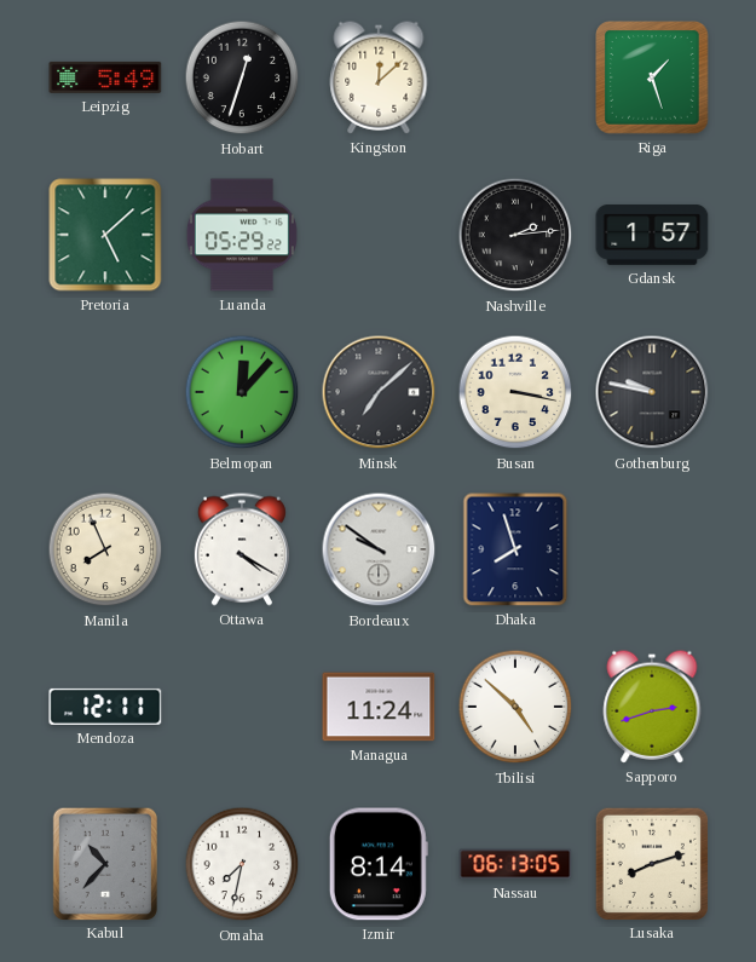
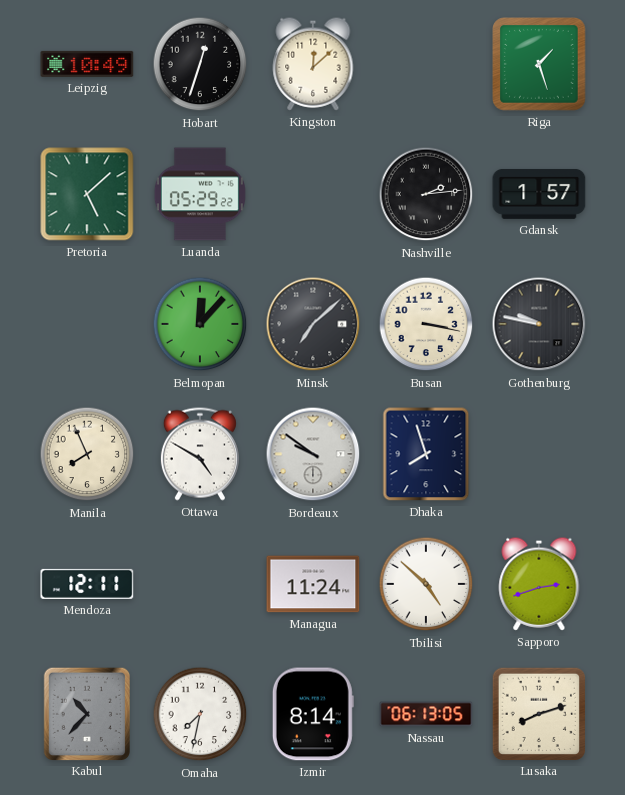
Leipzig: 5:49 -> 10:49 (87, 64)
Ottawa: 4:20 -> 4:50 (200, 454)
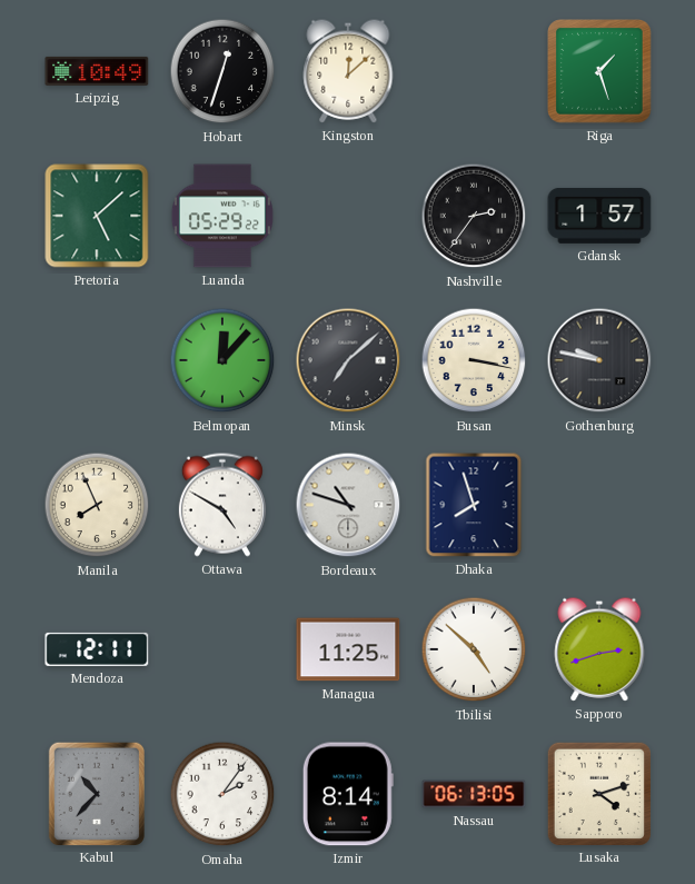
Nashville: 2:14 -> 2:36 (474, 216)
Bordeaux: 9:51 -> 10:48 (348, 505)
Managua: 11:24 -> 11:25 (348, 649)
Omaha: 7:32 -> 2:06 (222, 794)
Lusaka: 8:12 -> 4:12 (598, 793)
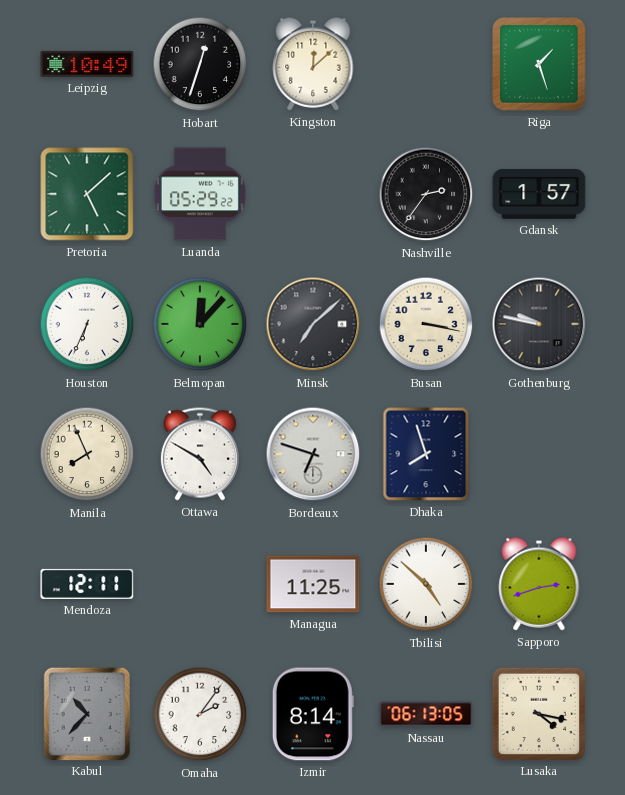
Houston: none -> 6:34 (87, 324)
Bordeaux: 10:48 -> 6:48 (313, 454)
Lusaka: 4:12 -> 4:17 (538, 713)
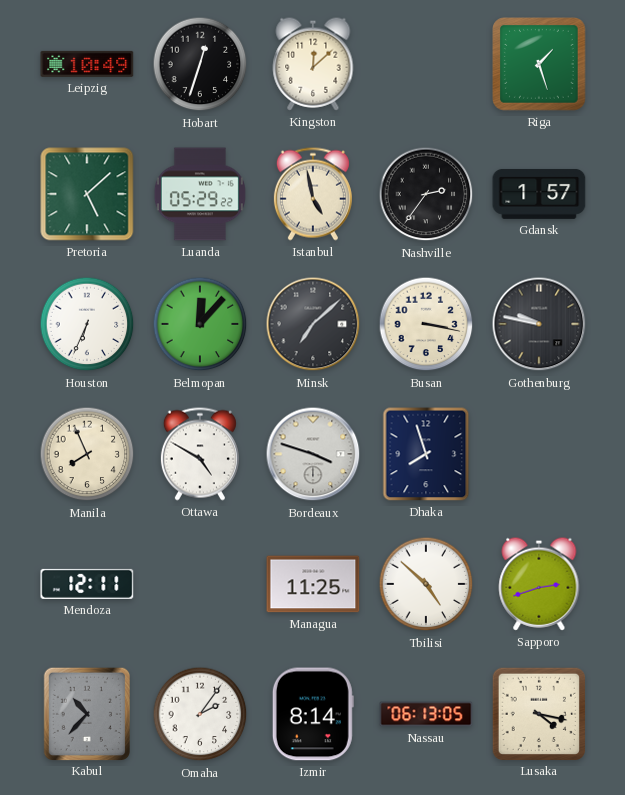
Istanbul: none -> 4:58 (313, 194)
Bordeaux: 6:48 -> 3:48 (313, 454)
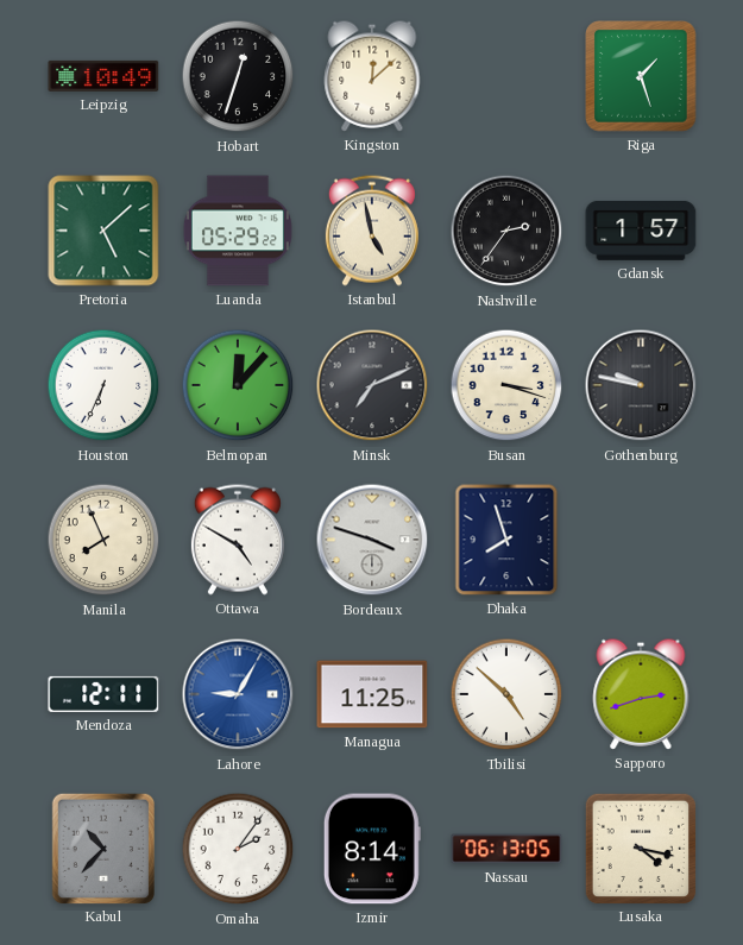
Minsk: 7:08 -> 7:11 (372, 385)
Busan: 3:17 -> 3:18 (506, 385)
Lahore: none -> 9:05 (238, 694)
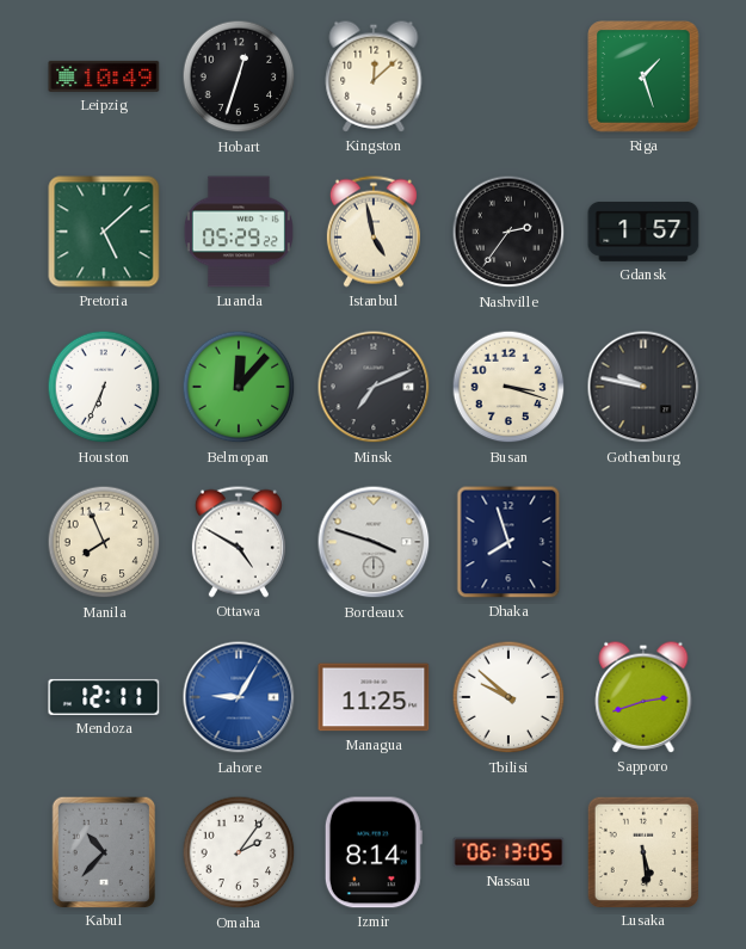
Tbilisi: 4:52 -> 9:52 (508, 697)
Lusaka: 4:17 -> 5:29 (642, 851)
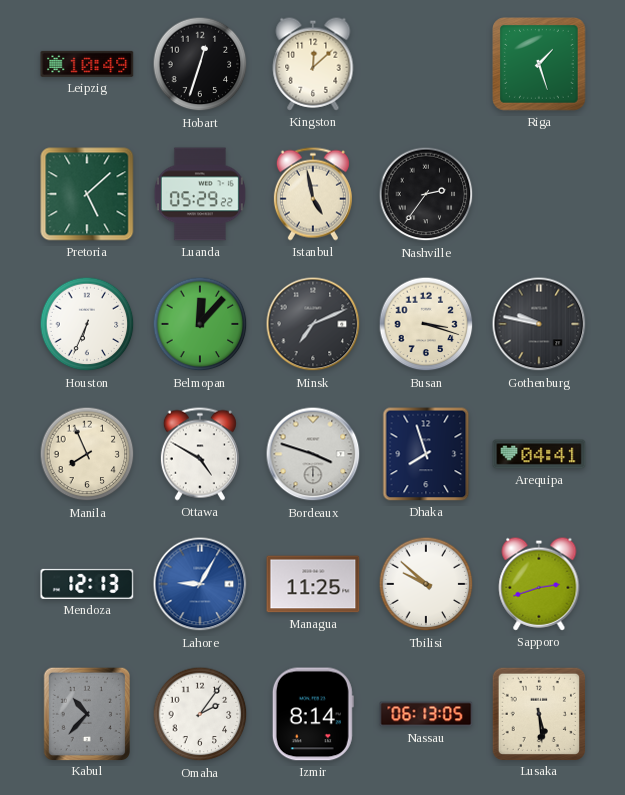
Gdansk: 1:57 -> none (643, 232)
Arequipa: none -> 04:41 (539, 454)
Mendoza: 12:11 -> 12:13 (87, 584)
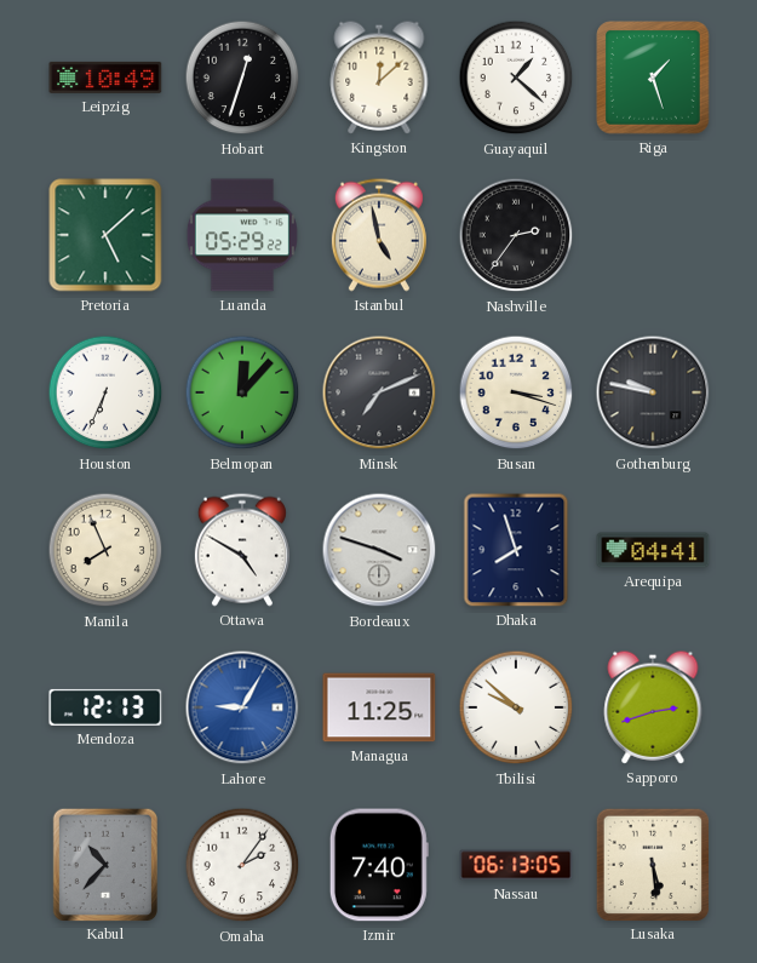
Guayaquil: none -> 1:22 (516, 78)
Izmir: 8:14 -> 7:40 (379, 865)
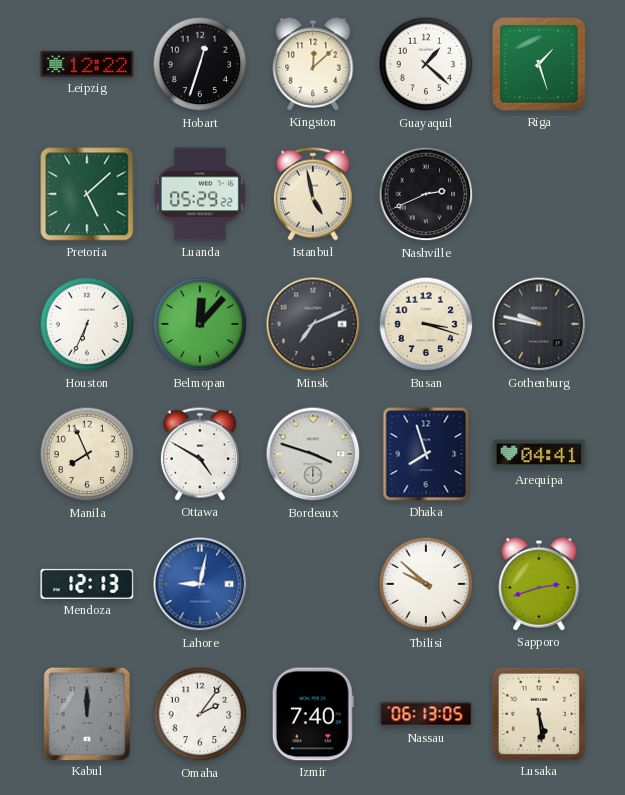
Leipzig: 10:49 -> 12:22 (87, 64)
Nashville: 2:36 -> 2:41 (426, 194)
Lahore: 9:05 -> 9:02 (200, 584)
Managua: 11:25 -> none (379, 707)
Kabul: 10:37 -> 12:00 (86, 713)
